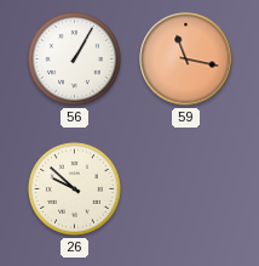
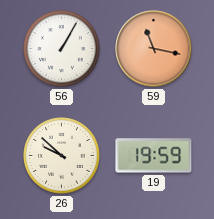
19: none -> 19:59 (154, 156)
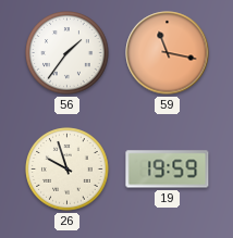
56: 1:05 -> 1:36 (68, 53)
26: 9:52 -> 9:57 (68, 170)
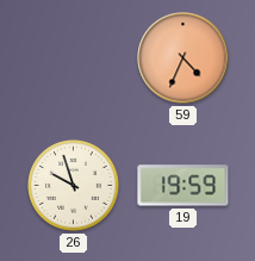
56: 1:36 -> none (68, 53)
59: 11:17 -> 4:34 (184, 58)
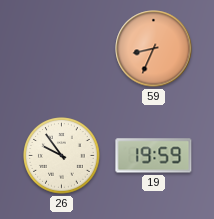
59: 4:34 -> 8:34 (154, 49)
26: 9:57 -> 9:54 (62, 156)
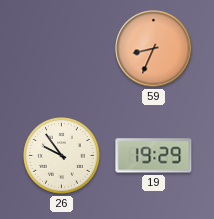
19: 19:59 -> 19:29 (154, 156)
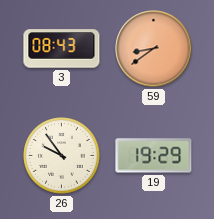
3: none -> 08:43 (62, 49)
59: 8:34 -> 8:39 (154, 49)
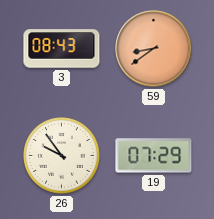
19: 19:29 -> 07:29 (154, 156)
